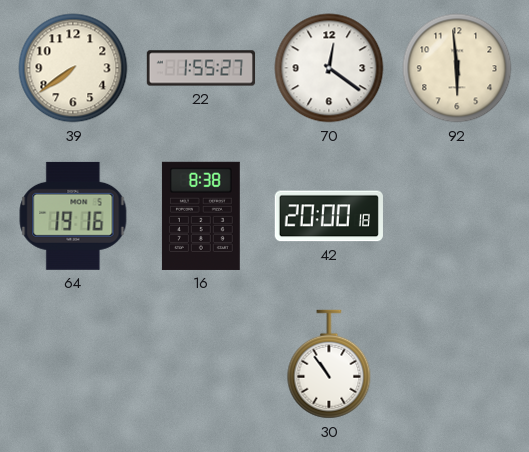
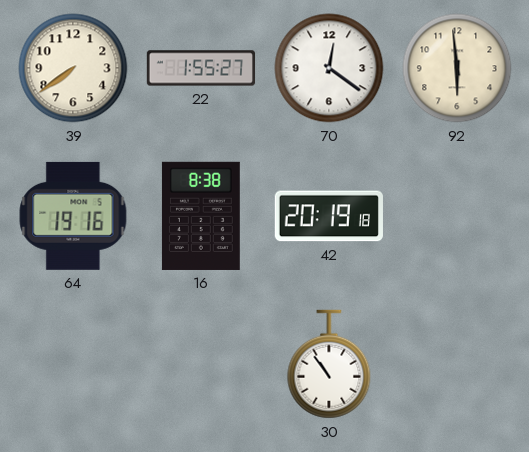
42: 20:00 -> 20:19 (329, 216)
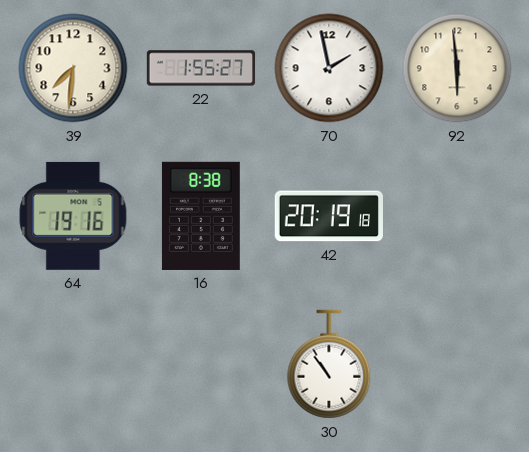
39: 7:39 -> 7:31 (73, 68)
70: 12:21 -> 1:58 (329, 68)
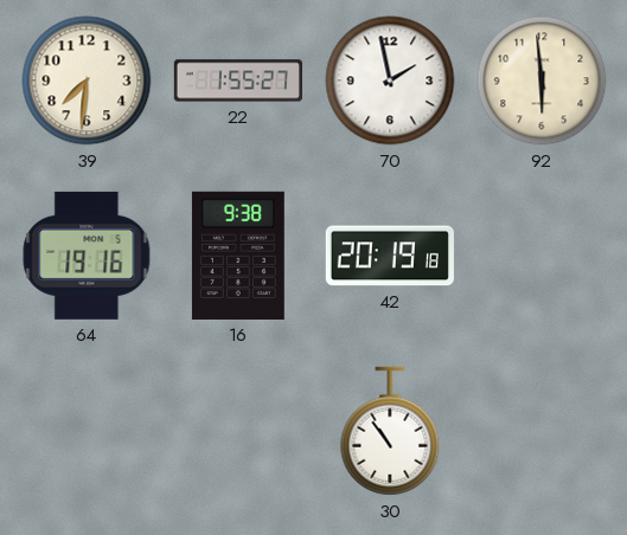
16: 8:38 -> 9:38 (238, 256)
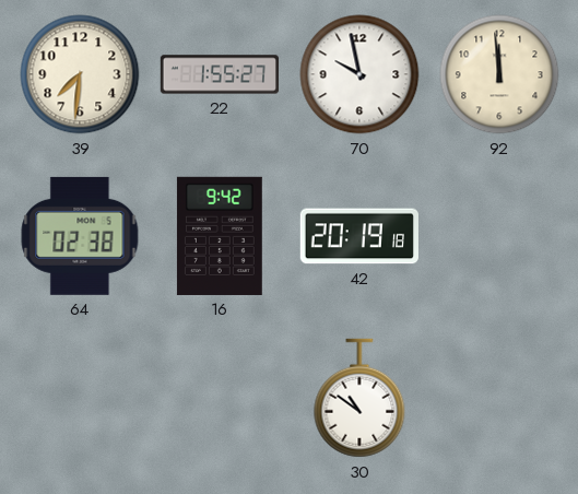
70: 1:58 -> 9:58 (359, 74)
92: 5:59 -> 11:59 (499, 74)
64: 19:16 -> 02:38 (80, 236)
16: 9:38 -> 9:42 (220, 236)
30: 10:54 -> 10:51 (359, 398)
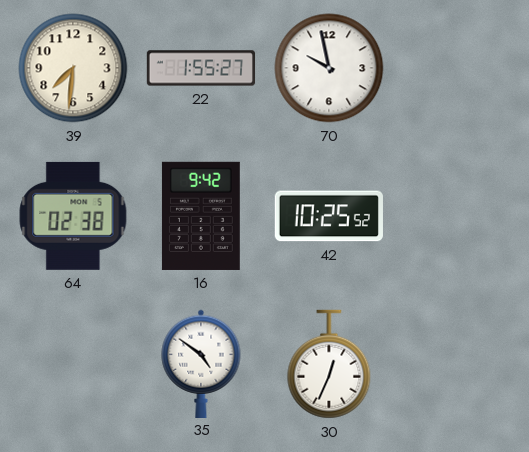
92: 11:59 -> none (499, 74)
42: 20:19 -> 10:25 (329, 216)
35: none -> 4:51 (201, 363)
30: 10:51 -> 12:34 (329, 364)
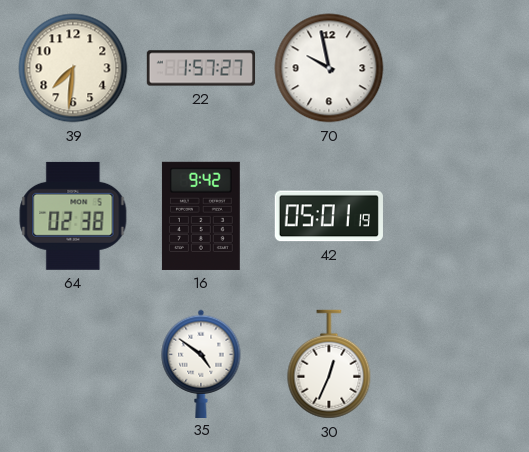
22: 1:55 -> 1:57 (201, 68)
42: 10:25 -> 05:01 (329, 216)
